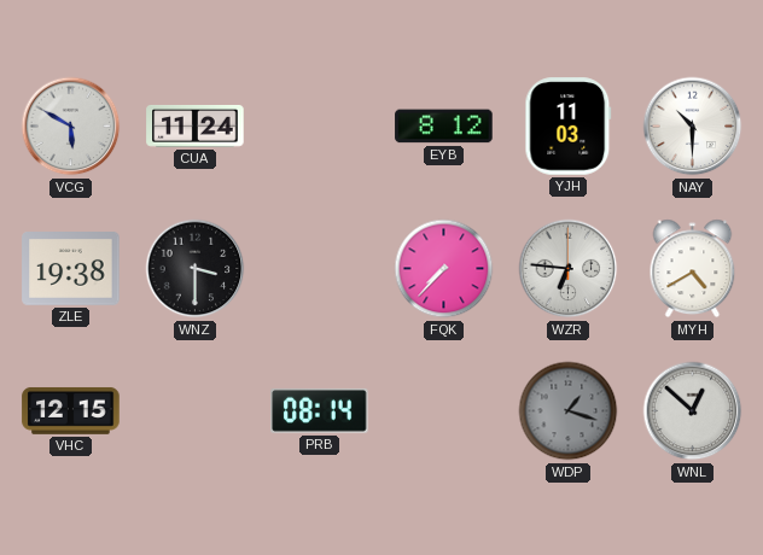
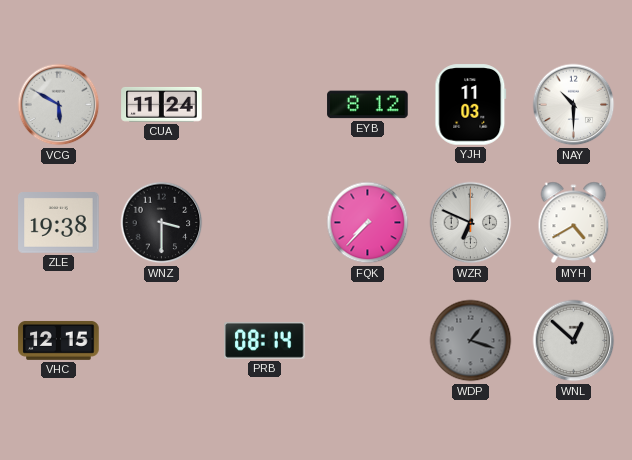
WZR: 6:46 -> 6:49 (471, 223)
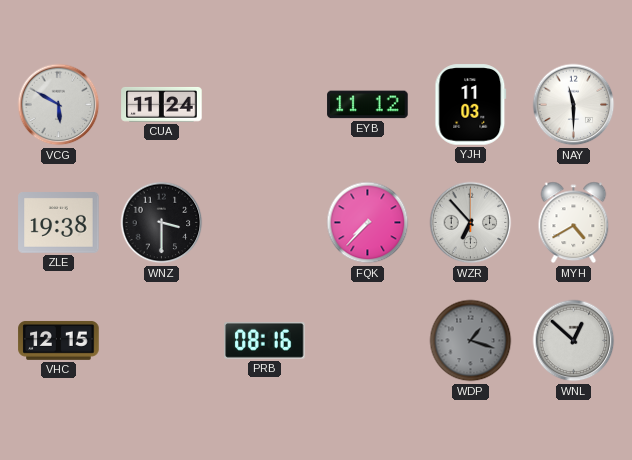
EYB: 8:12 -> 11:12 (368, 105)
NAY: 10:30 -> 11:30 (574, 105)
WZR: 6:49 -> 6:53 (471, 223)
PRB: 08:14 -> 08:16 (265, 340)
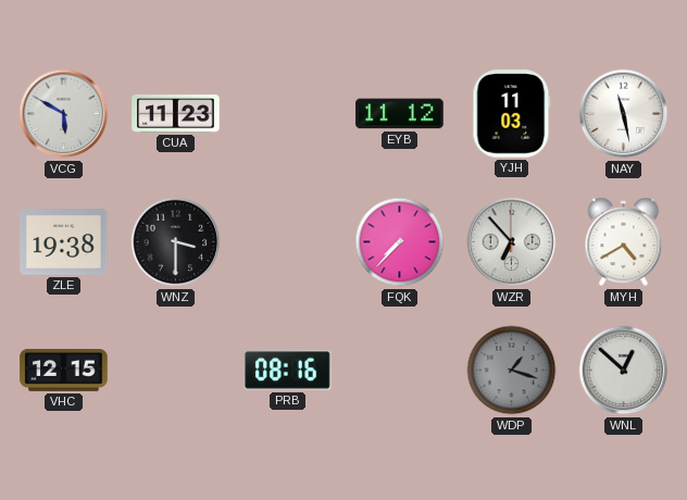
CUA: 11:24 -> 11:23 (176, 113)
NAY: 11:30 -> 11:28 (624, 114)
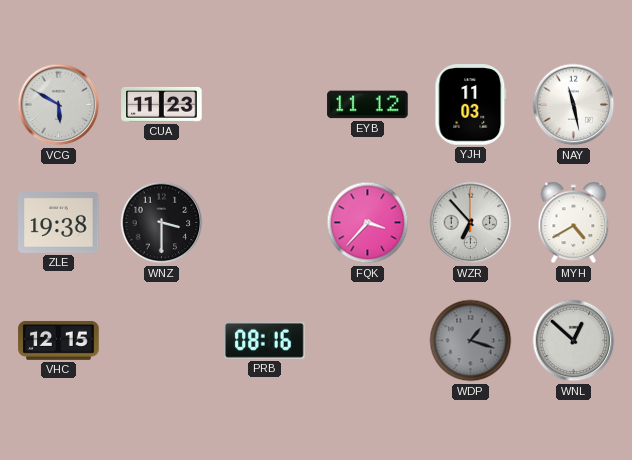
FQK: 7:37 -> 3:37 (368, 223)
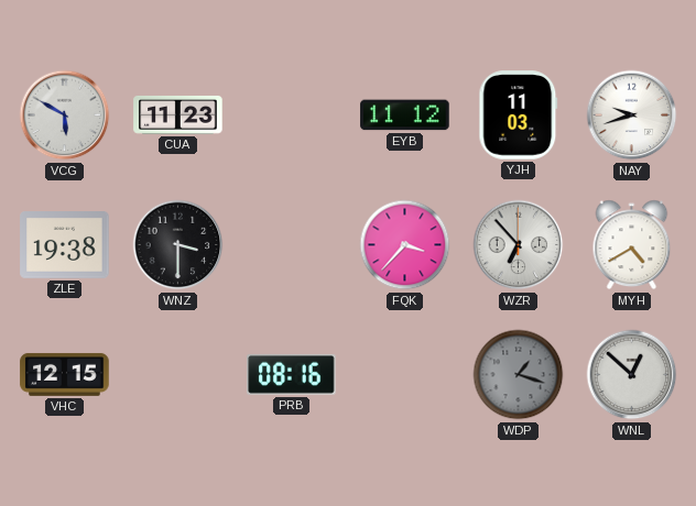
NAY: 11:28 -> 9:42 (632, 116)
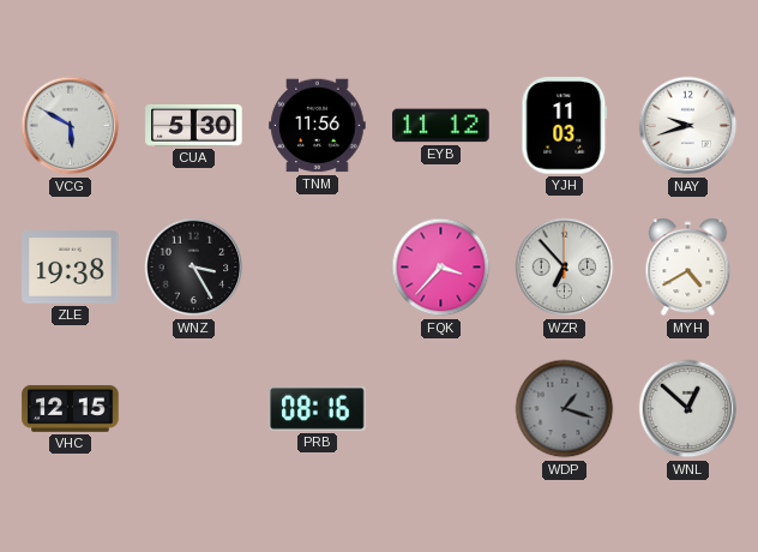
CUA: 11:23 -> 5:30 (194, 125)
TNM: none -> 11:56 (318, 126)
WNZ: 3:30 -> 3:25 (194, 268)
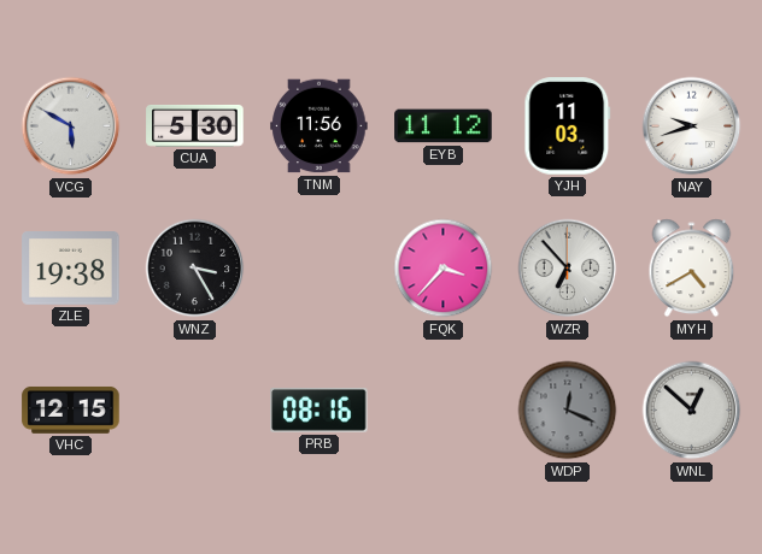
WDP: 1:18 -> 12:19 (568, 411)
